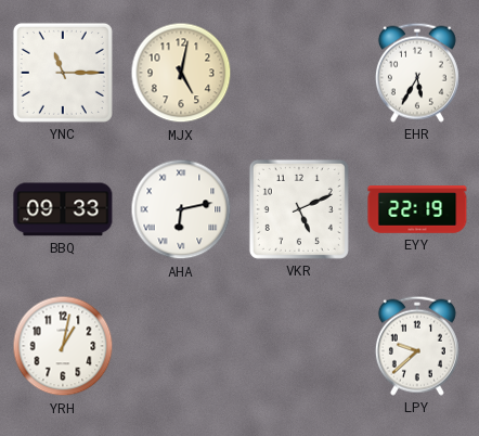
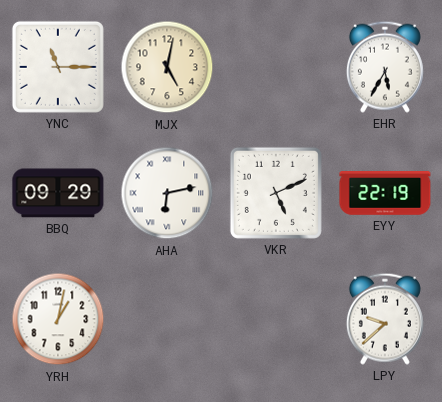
BBQ: 09:33 -> 09:29 (58, 193)
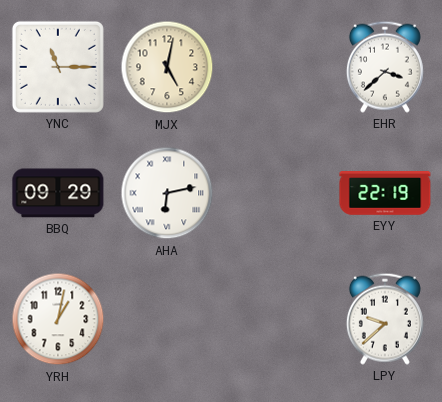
EHR: 5:35 -> 3:38 (385, 67)
VKR: 5:11 -> none (276, 193)
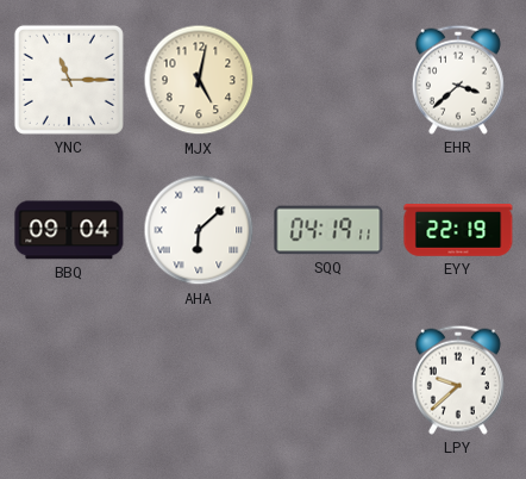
BBQ: 09:29 -> 09:04 (69, 230)
AHA: 6:13 -> 6:08 (199, 230)
SQQ: none -> 04:19 (328, 230)
YRH: 1:02 -> none (58, 319)
